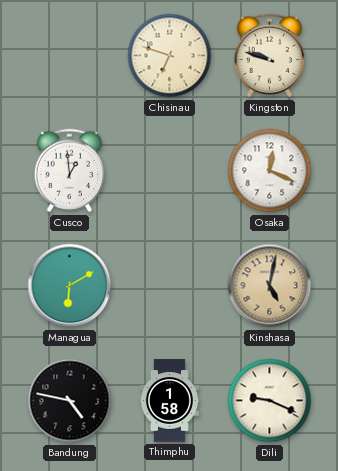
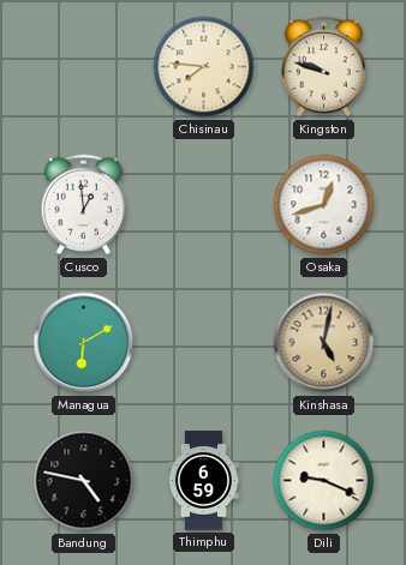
Chisinau: 6:48 -> 7:46 (204, 67)
Osaka: 12:19 -> 12:42 (324, 205)
Thimphu: 1:58 -> 6:59 (203, 481)
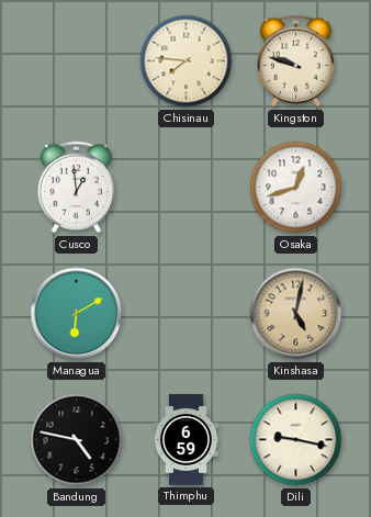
Dili: 9:19 -> 9:17 (296, 440)
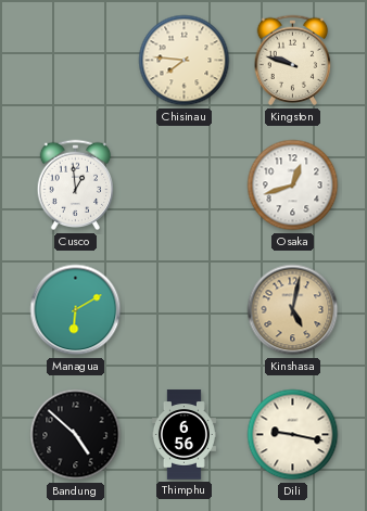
Bandung: 4:47 -> 4:52 (76, 435)
Thimphu: 6:59 -> 6:56 (184, 435)
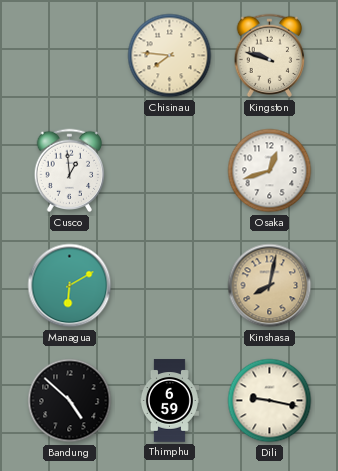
Kinshasa: 5:02 -> 8:02 (270, 286)
Thimphu: 6:56 -> 6:59 (169, 401)
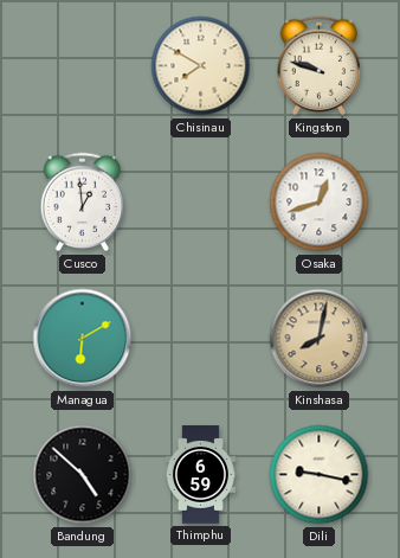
Chisinau: 7:46 -> 7:50 (201, 66)
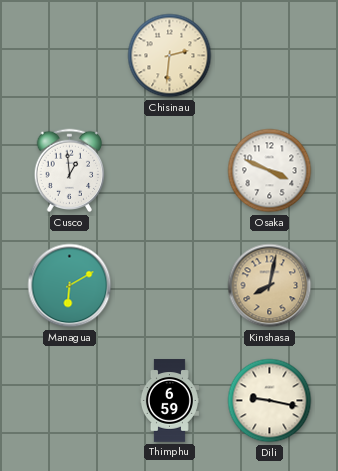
Chisinau: 7:50 -> 2:31 (170, 56)
Kingston: 9:48 -> none (320, 66)
Osaka: 12:42 -> 3:49 (270, 171)
Bandung: 4:52 -> none (83, 475)
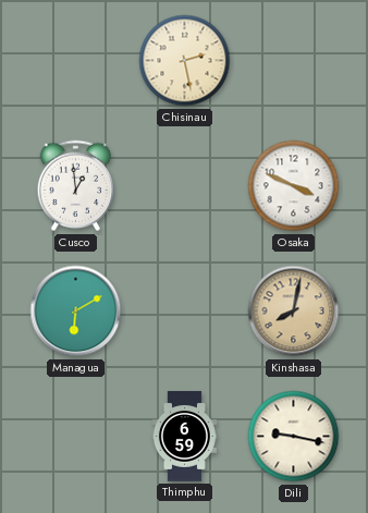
Chisinau: 2:31 -> 2:28 (185, 61)
